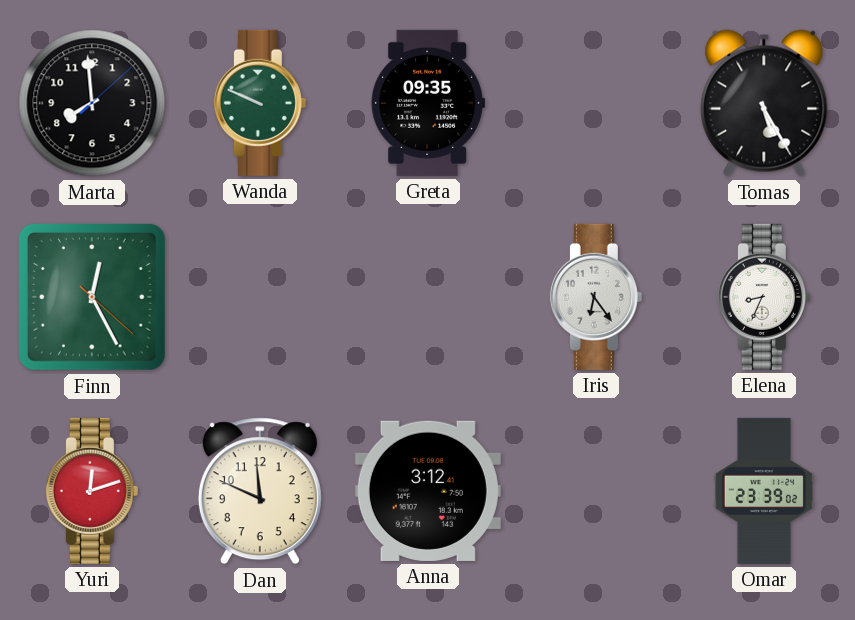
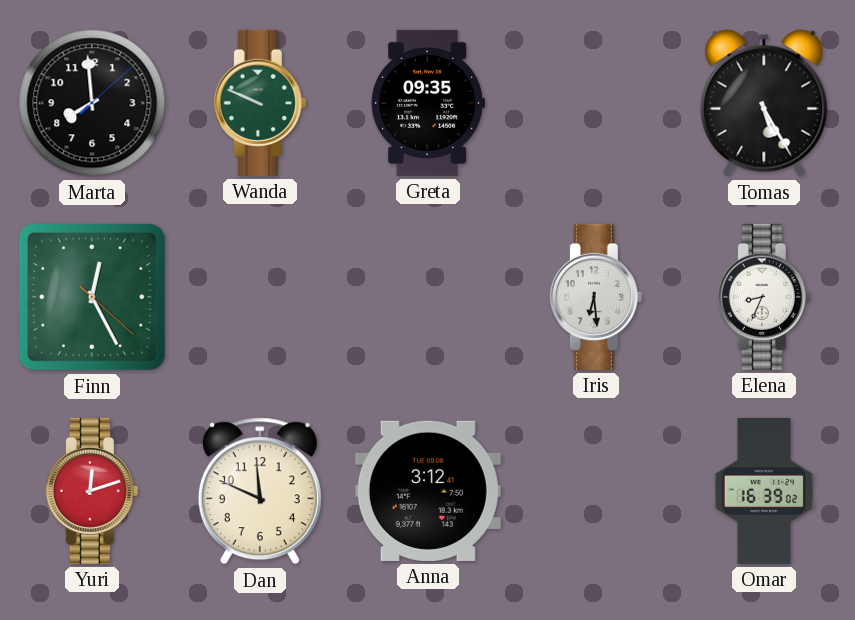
Iris: 6:24 -> 6:29 (596, 297)
Omar: 23:39 -> 16:39 (764, 491)
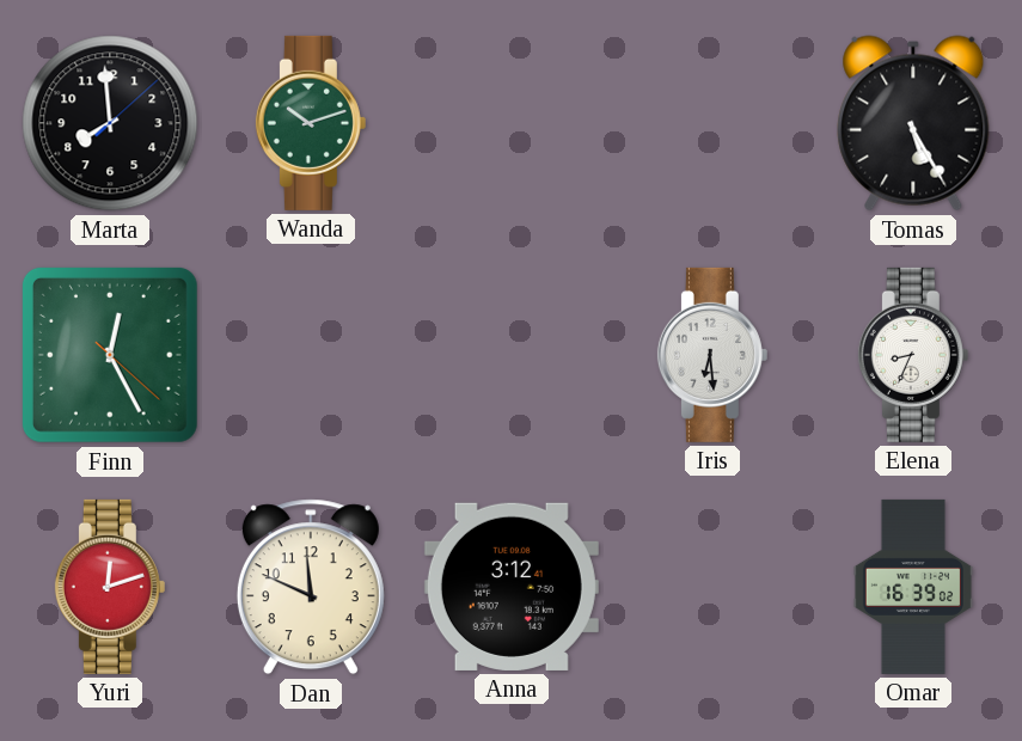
Wanda: 9:49 -> 10:12 (311, 123)
Greta: 09:35 -> none (428, 103)
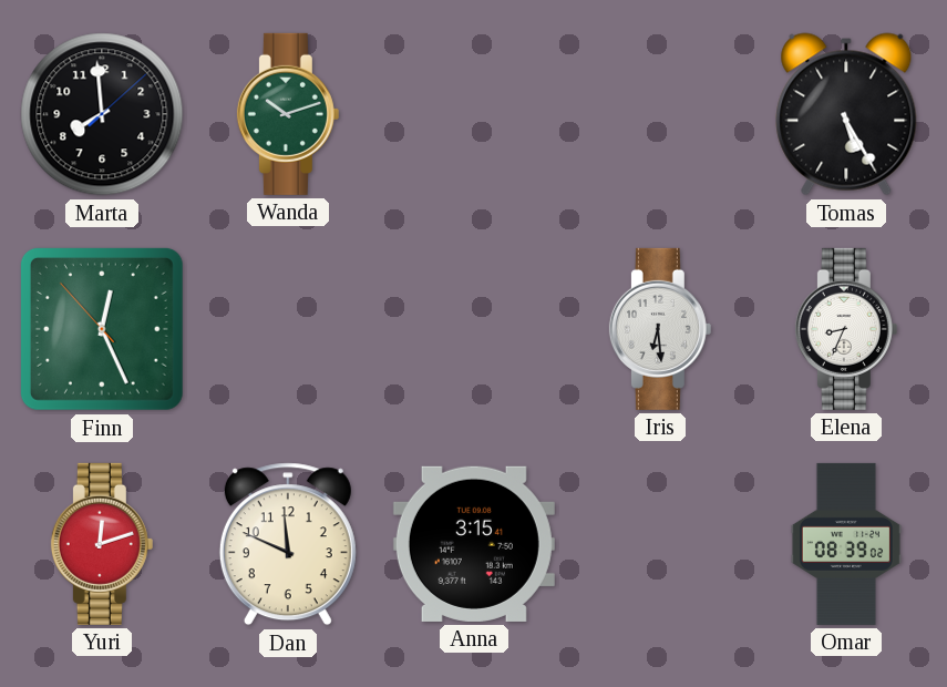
Finn: 12:25:22 -> 12:25:53 (102, 329)
Anna: 3:12 -> 3:15 (474, 544)
Omar: 16:39 -> 08:39 (846, 544)
